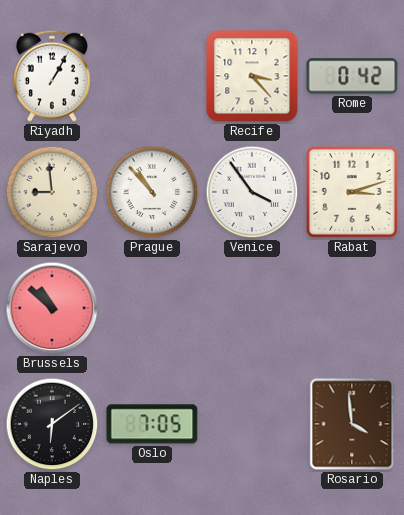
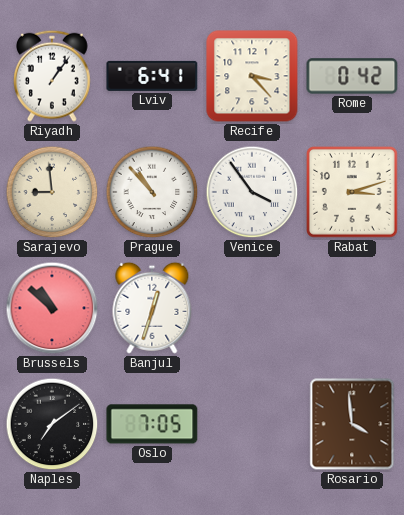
Riyadh: 1:05 -> 1:06 (53, 76)
Lviv: none -> 6:41 (152, 76)
Banjul: none -> 12:33 (152, 308)
Naples: 6:09 -> 7:09 (52, 424)
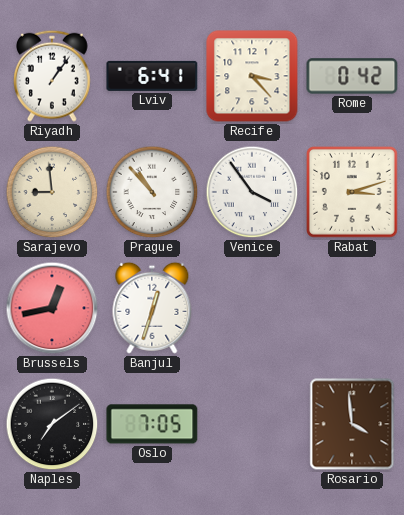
Brussels: 10:52 -> 12:43 (52, 308)
